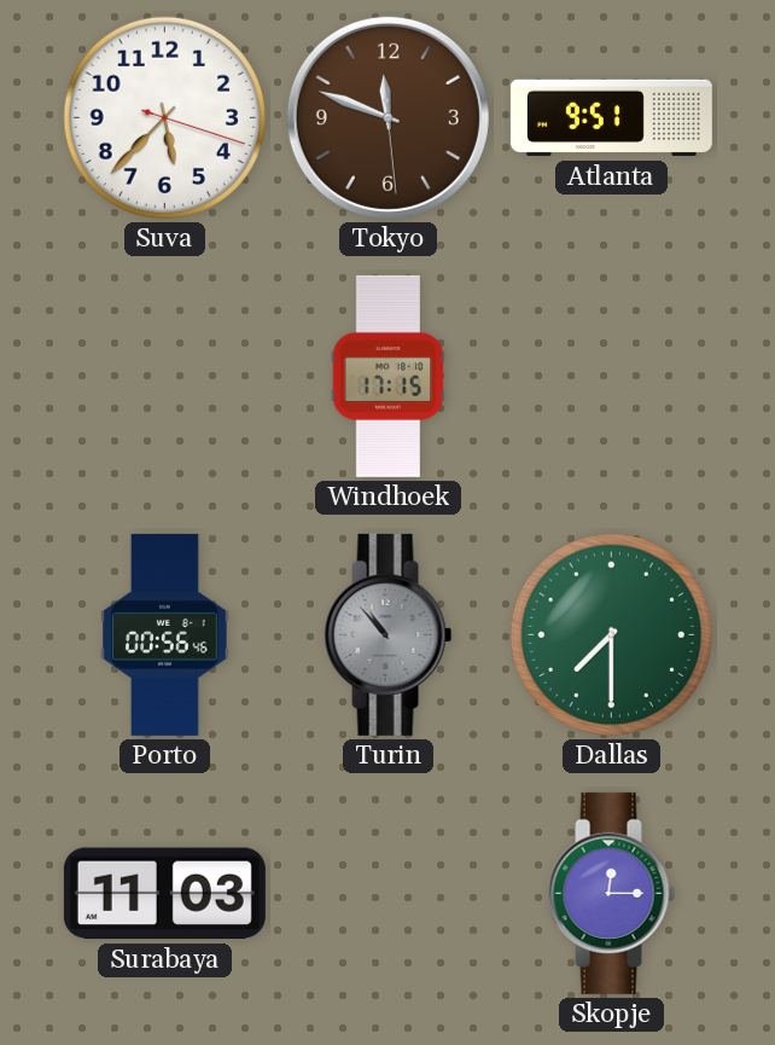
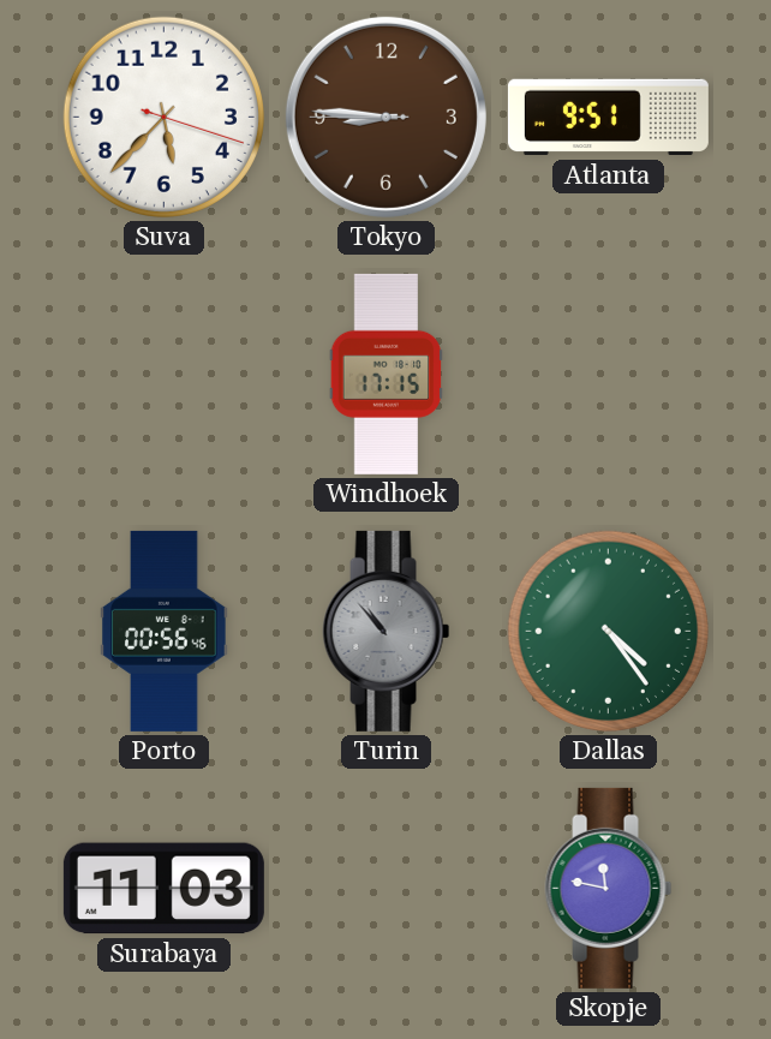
Tokyo: 11:48 -> 8:45 (385, 117)
Dallas: 7:30 -> 4:24 (608, 631)
Skopje: 12:15 -> 11:47 (609, 888)
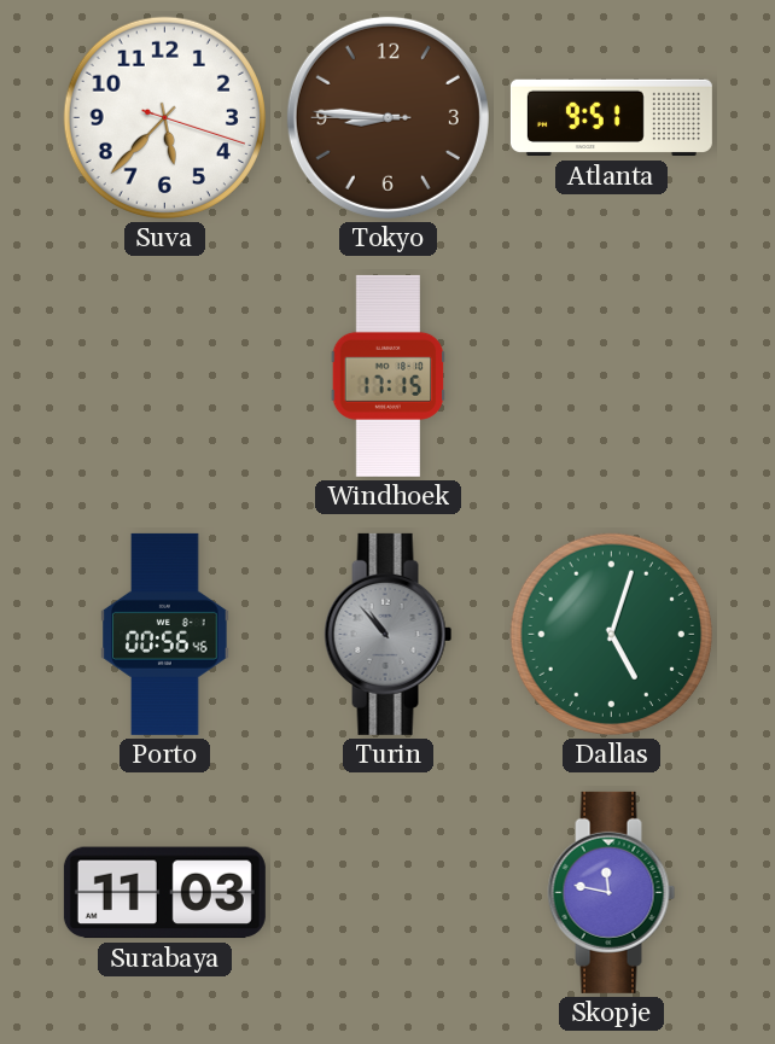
Dallas: 4:24 -> 5:03 (611, 634)
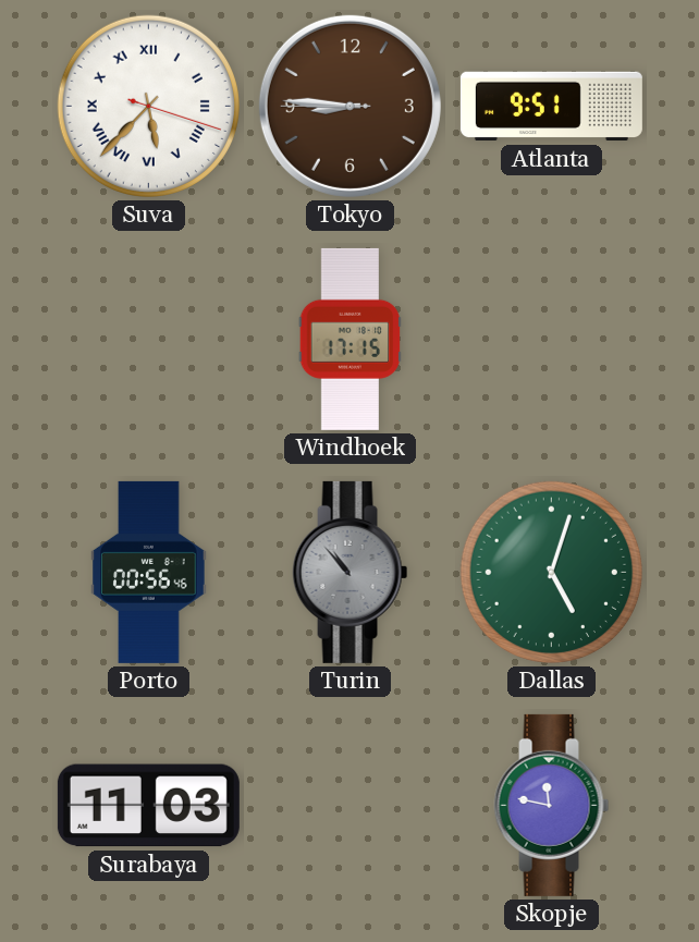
Suva numerals: Arabic -> Roman (148, 106)
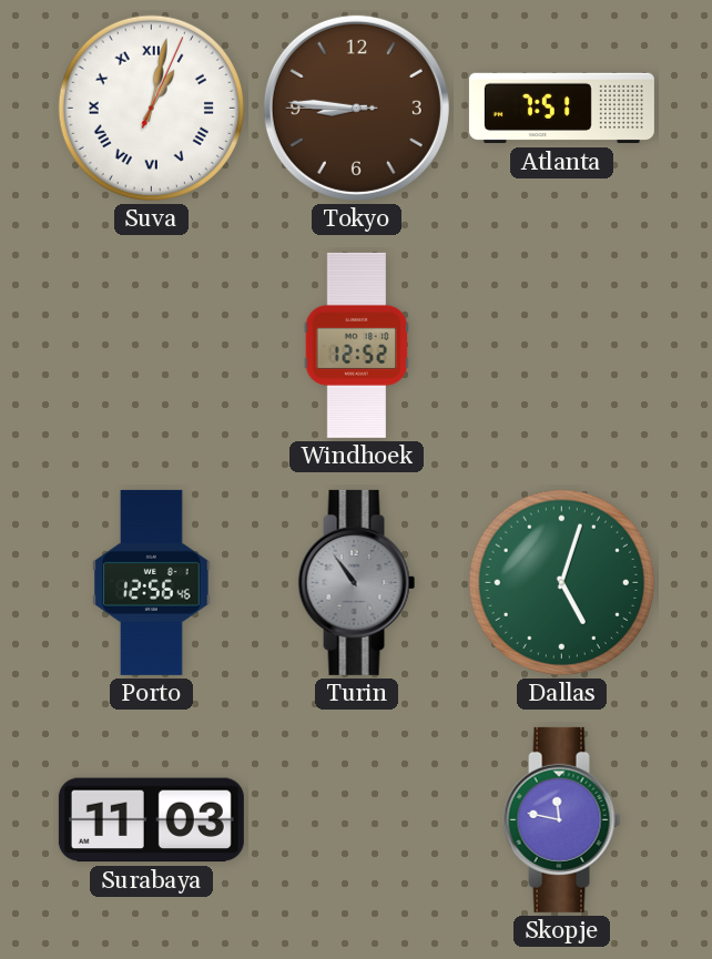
Suva: 5:37 -> 1:02 (151, 108)
Atlanta: 9:51 -> 7:51 (561, 109)
Windhoek: 17:15 -> 12:52 (357, 345)
Porto: 00:56 -> 12:56 (152, 582)
Turin: 10:53 -> 10:54 (357, 582)
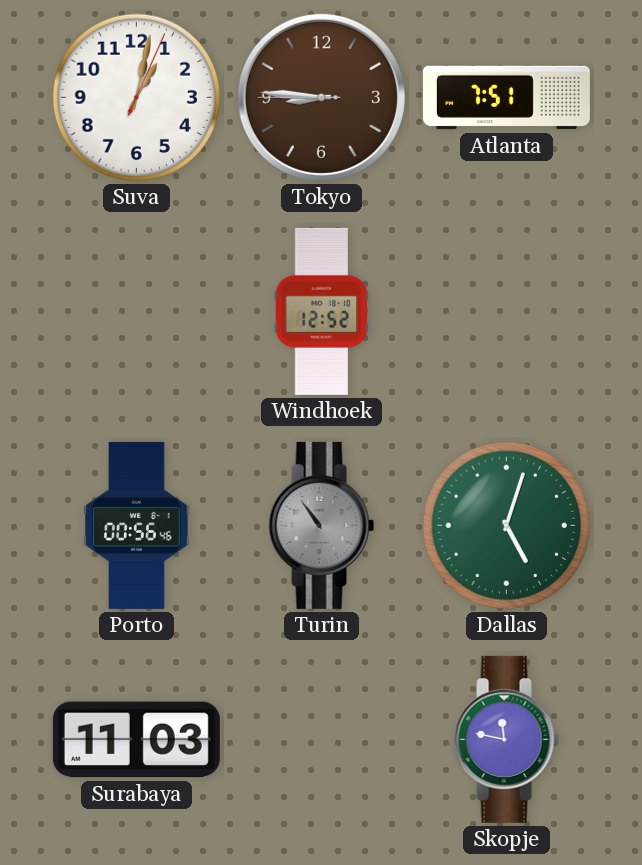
Suva numerals: Roman -> Arabic (136, 97)
Porto: 12:56 -> 00:56 (137, 525)
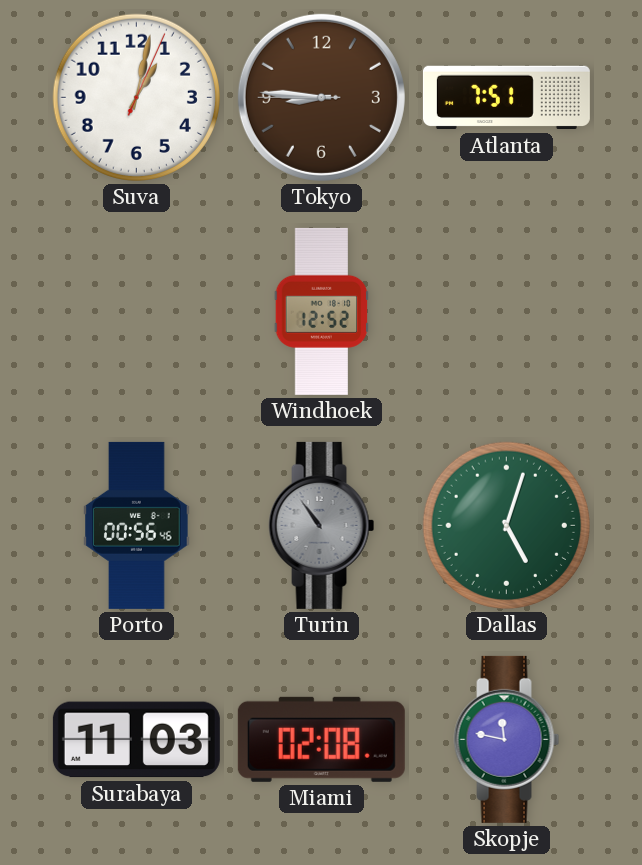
Miami: none -> 02:08 (321, 739)
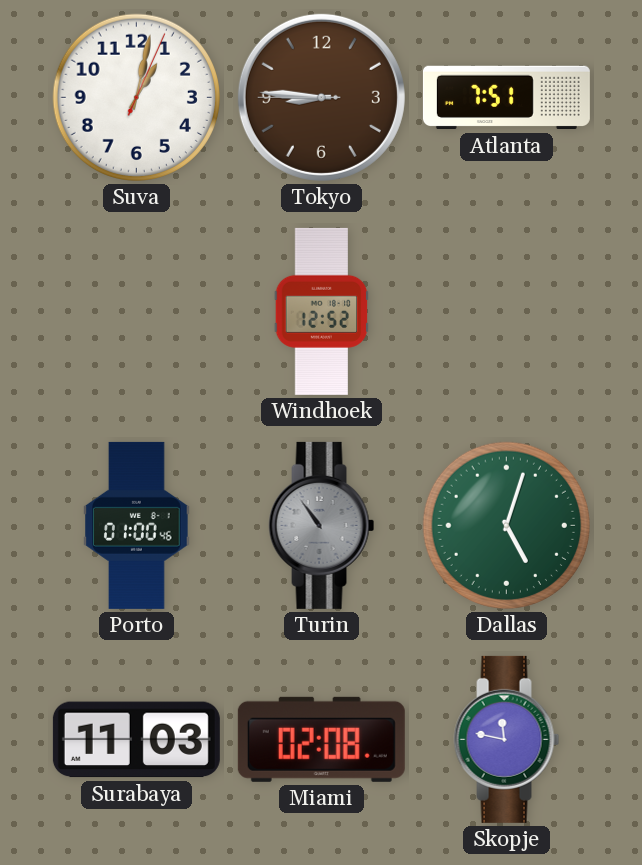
Porto: 00:56 -> 01:00 (137, 525)
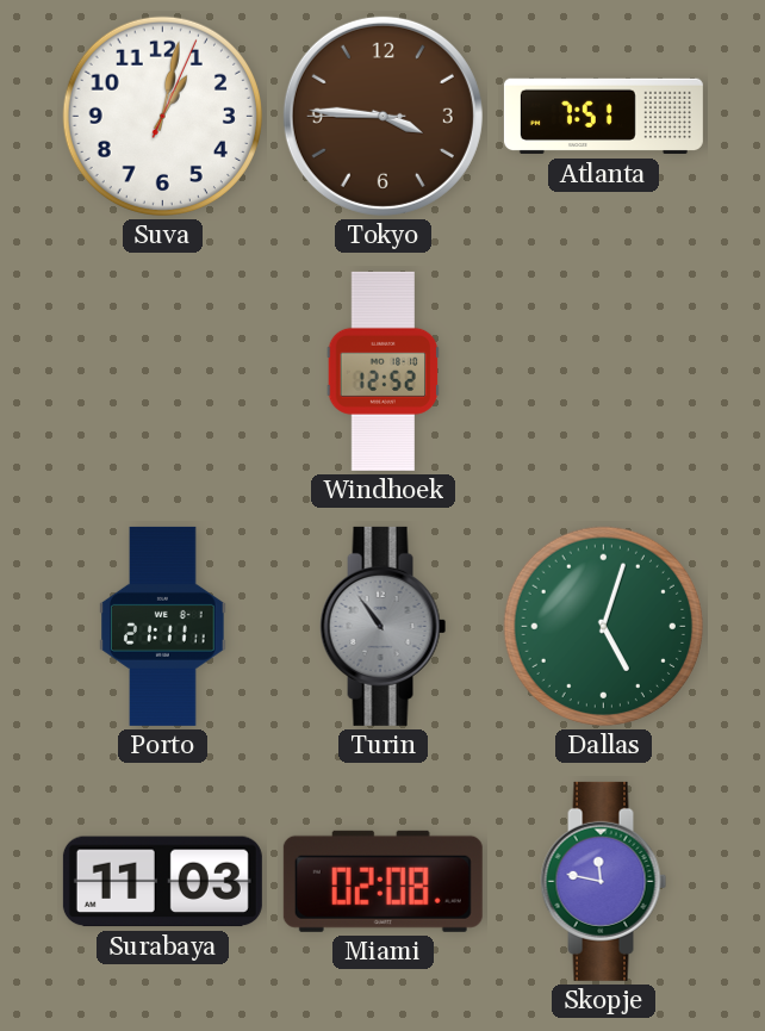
Tokyo: 8:45 -> 3:45 (382, 116)
Porto: 01:00 -> 21:11 (163, 626)
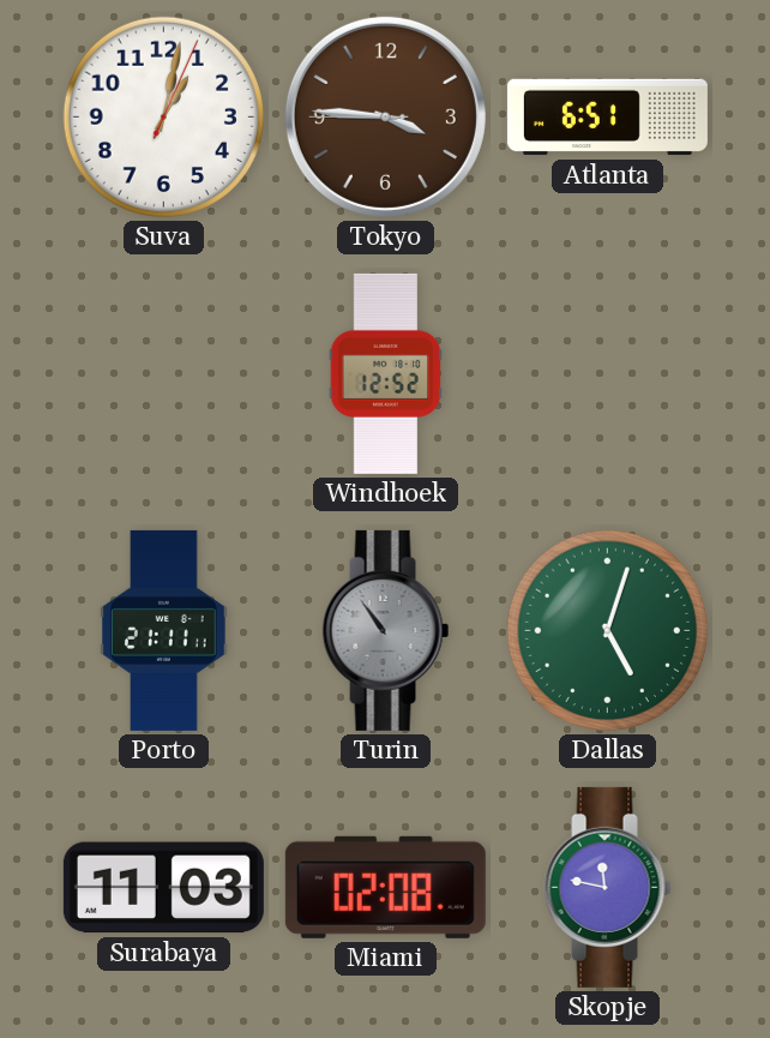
Atlanta: 7:51 -> 6:51 (607, 118)
